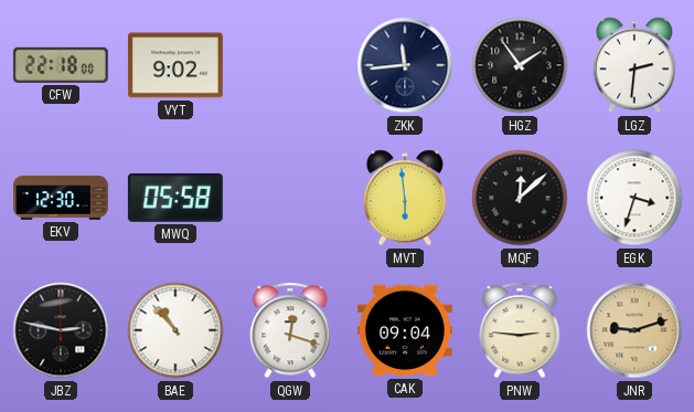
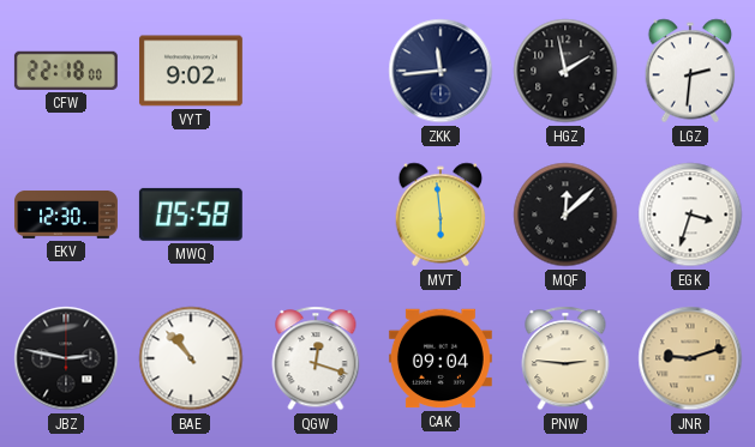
HGZ: 1:54 -> 1:58 (565, 71)
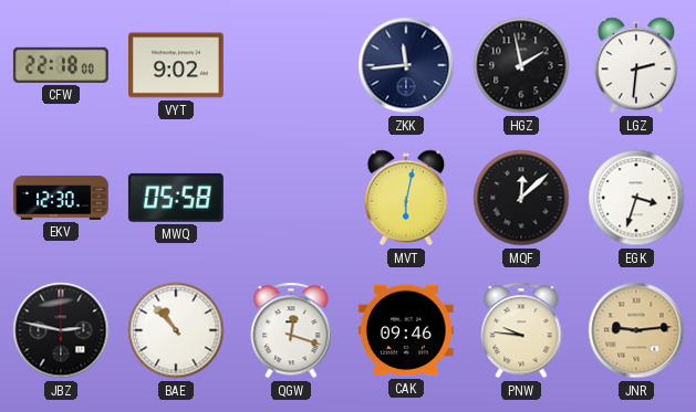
MVT: 5:59 -> 6:02 (406, 198)
CAK: 09:04 -> 09:46 (406, 330)
PNW: 2:46 -> 9:46 (521, 330)
JNR: 9:12 -> 9:14 (636, 330)
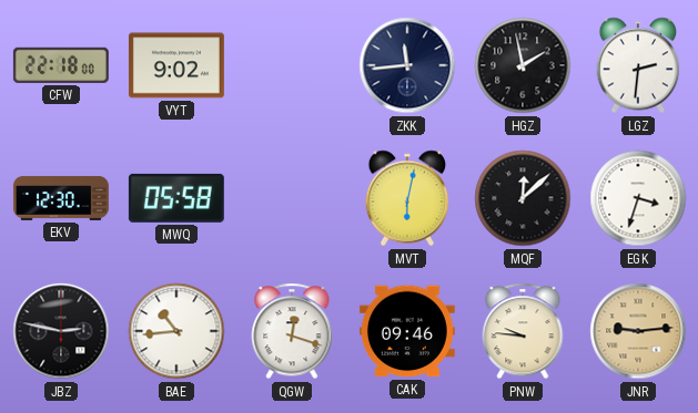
BAE: 10:53 -> 10:44 (176, 331)
